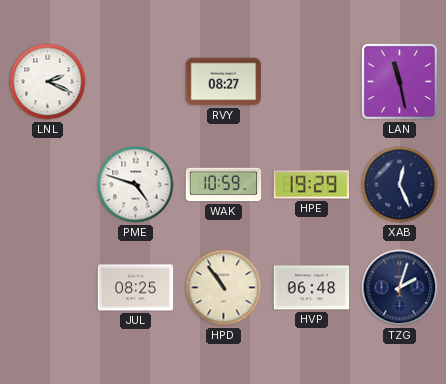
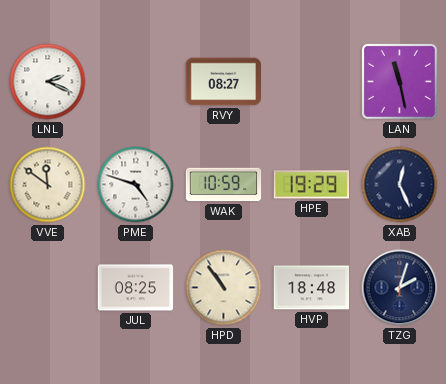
VVE: none -> 11:51 (48, 185)
HVP: 06:48 -> 18:48 (312, 288)
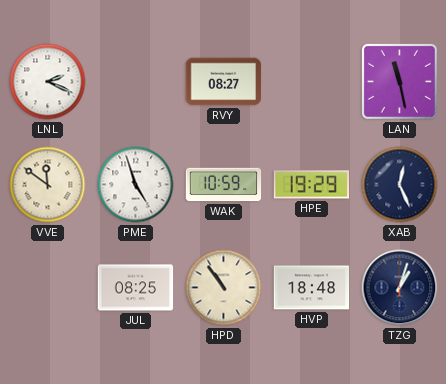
PME: 4:48 -> 4:57 (136, 185)
TZG: 2:03 -> 1:03 (400, 288)
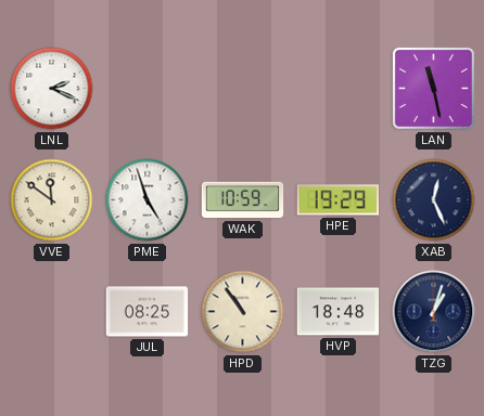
RVY: 08:27 -> none (224, 82)
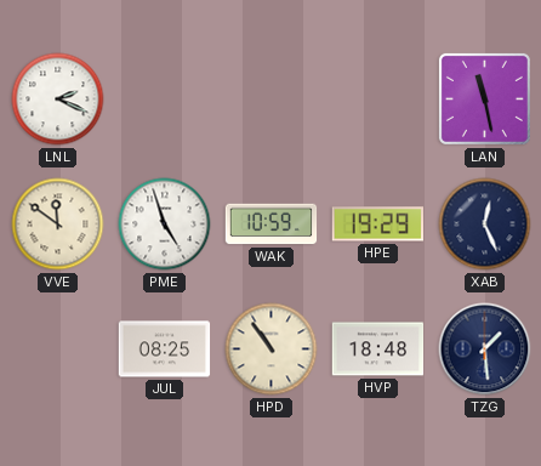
TZG: 1:03 -> 1:29 (485, 349)
